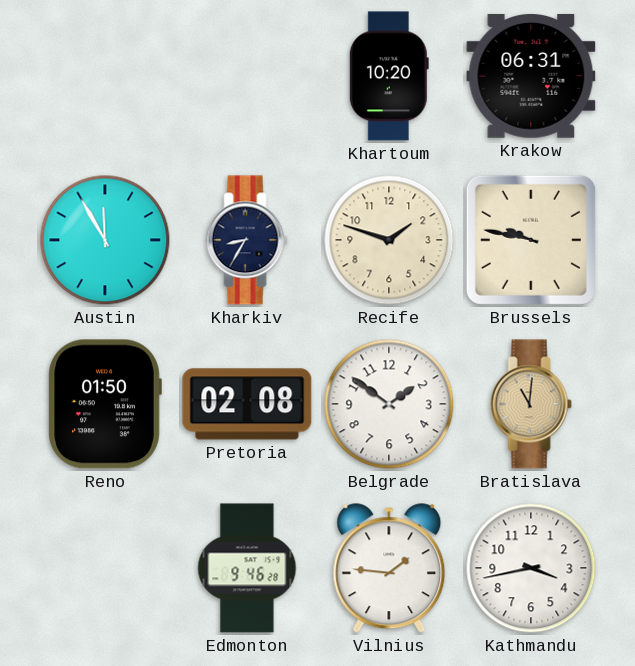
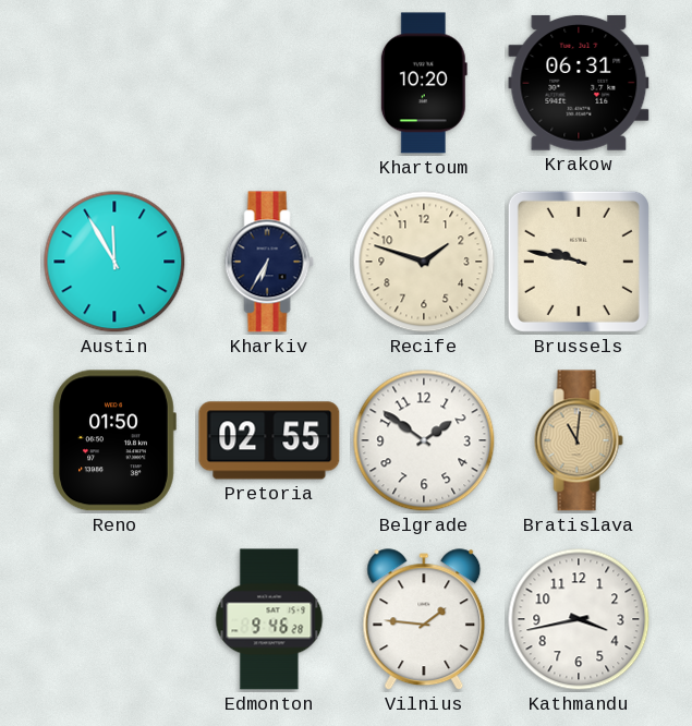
Kharkiv: 8:35 -> 6:35 (269, 262)
Pretoria: 02:08 -> 02:55 (269, 440)
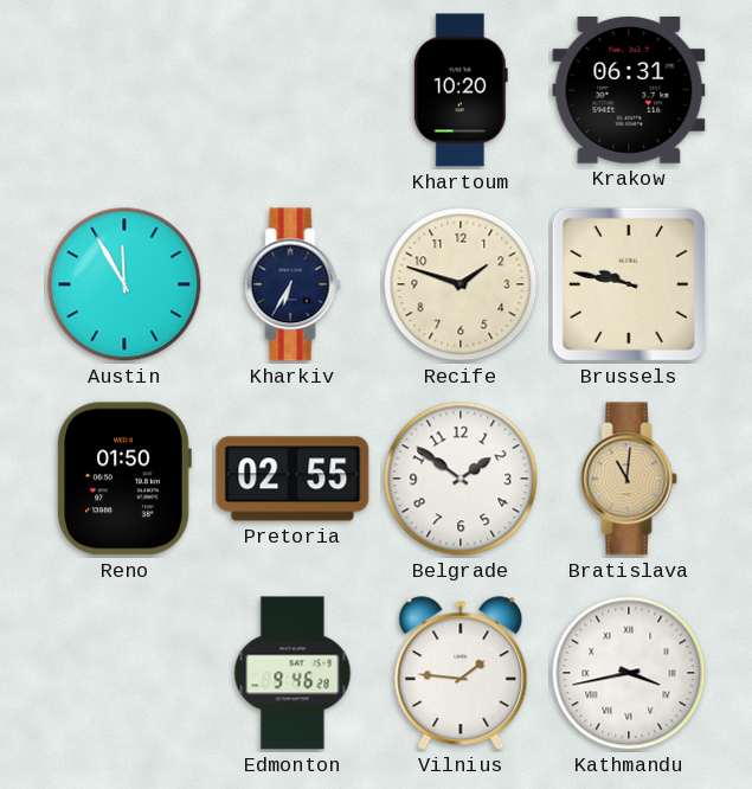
Kathmandu numerals: Arabic -> Roman (629, 673)
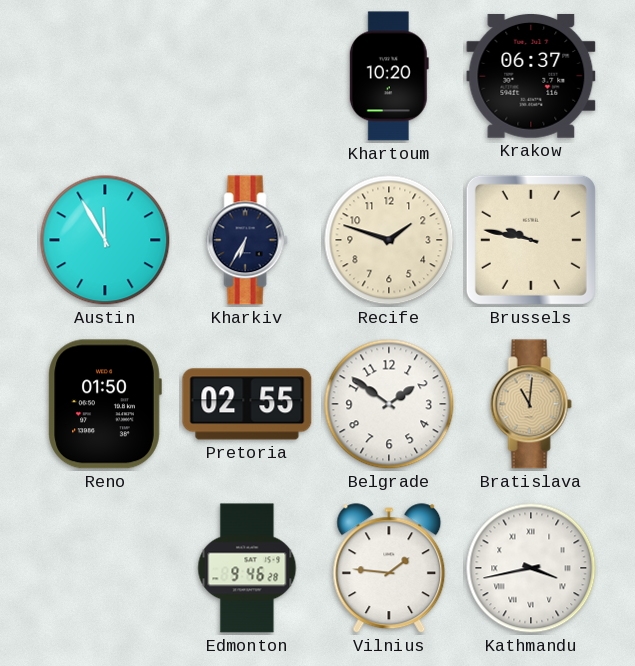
Krakow: 06:31 -> 06:37 (531, 76)
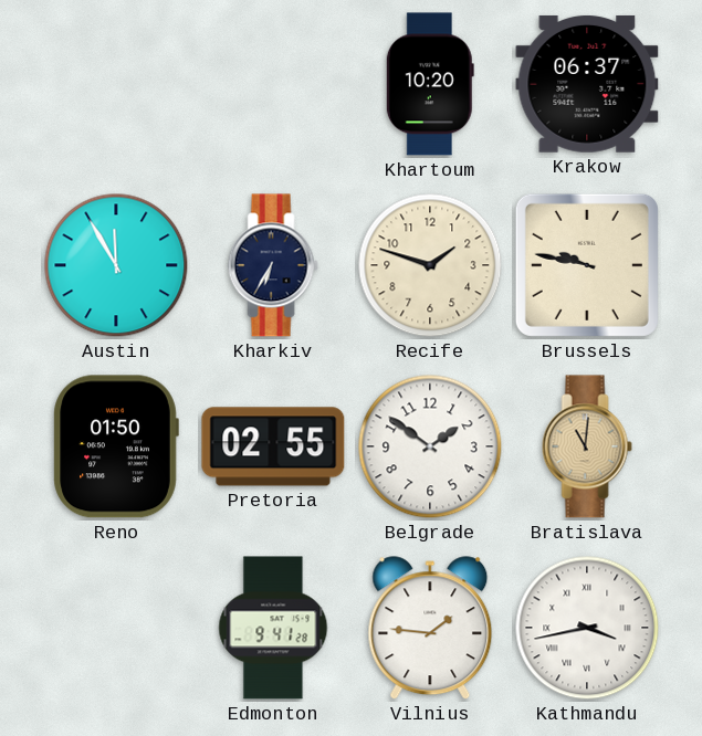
Edmonton: 9:46 -> 9:41 (273, 628)
